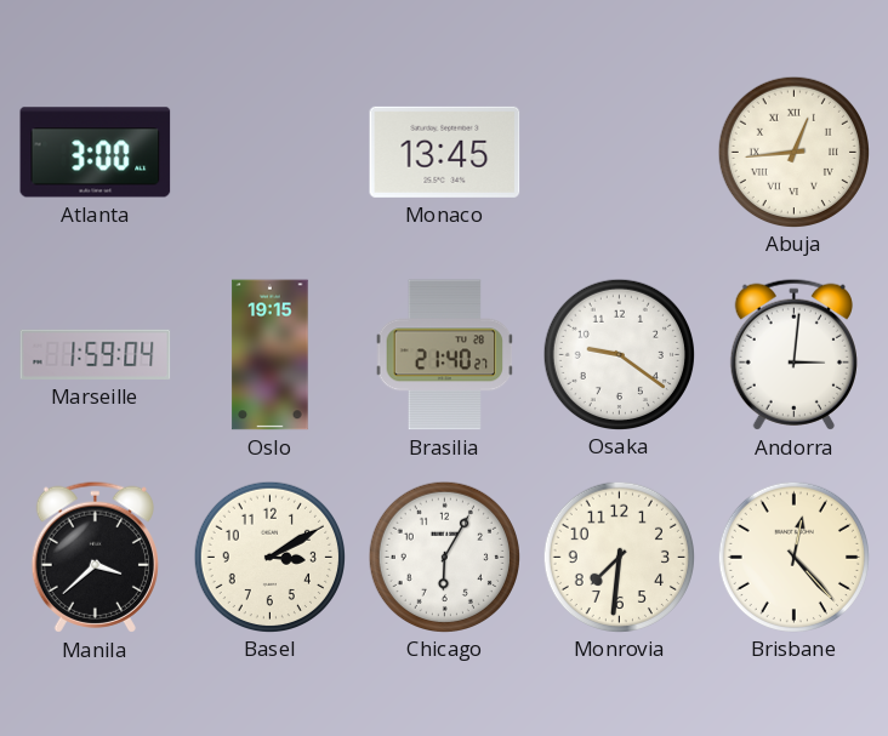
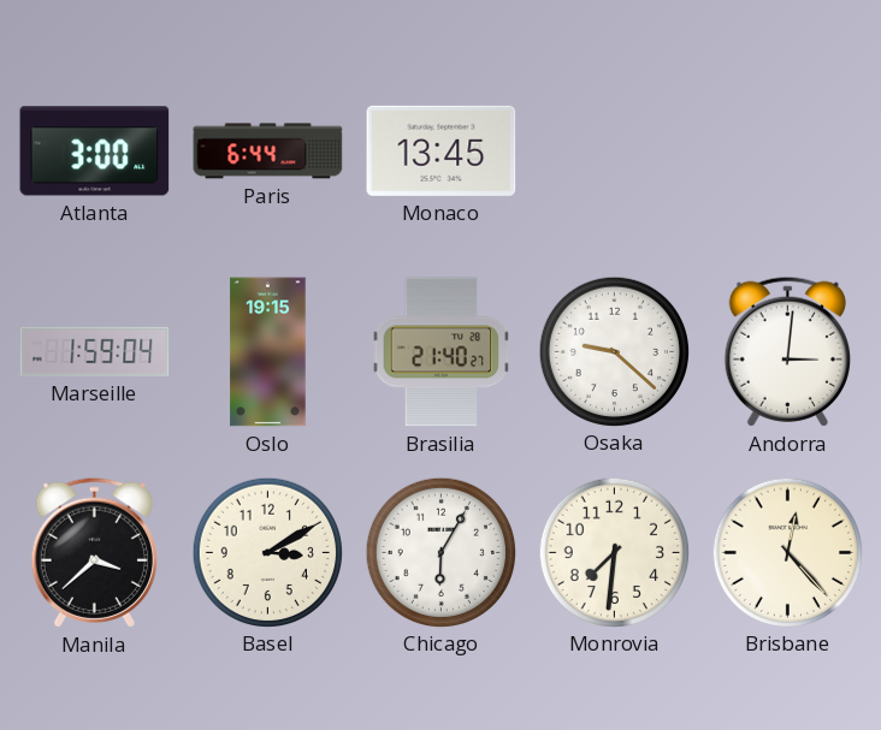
Paris: none -> 6:44 (268, 152)
Abuja: 12:44 -> none (793, 152)
Osaka: 9:21 -> 9:22 (614, 351)
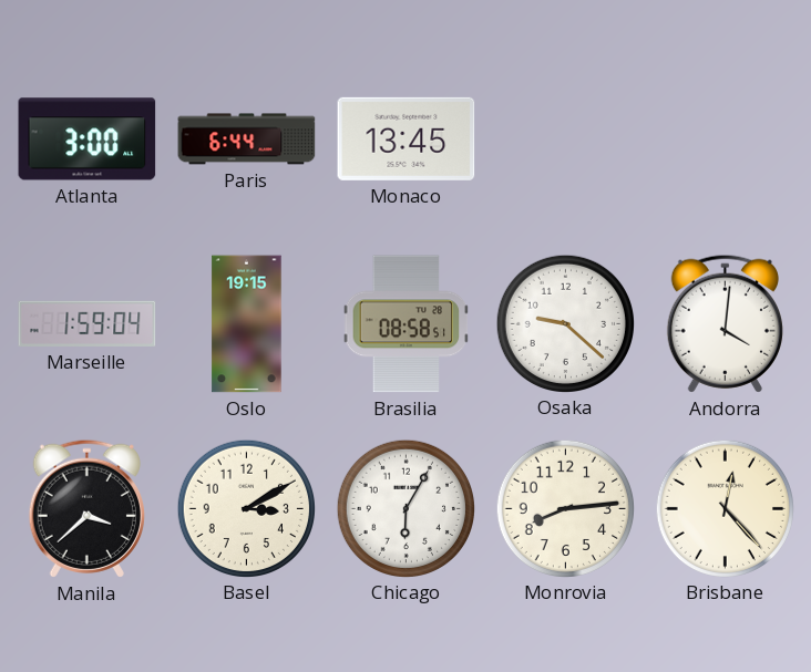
Brasilia: 21:40 -> 08:58 (407, 324)
Andorra: 3:01 -> 4:01 (725, 323)
Monrovia: 7:31 -> 8:14 (565, 508)
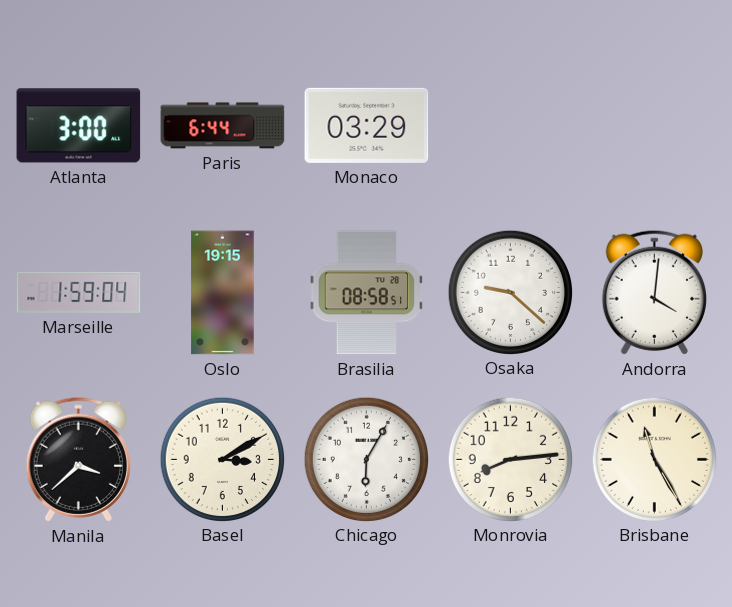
Monaco: 13:45 -> 03:29 (367, 125)
Brisbane: 12:23 -> 11:25 (654, 459)
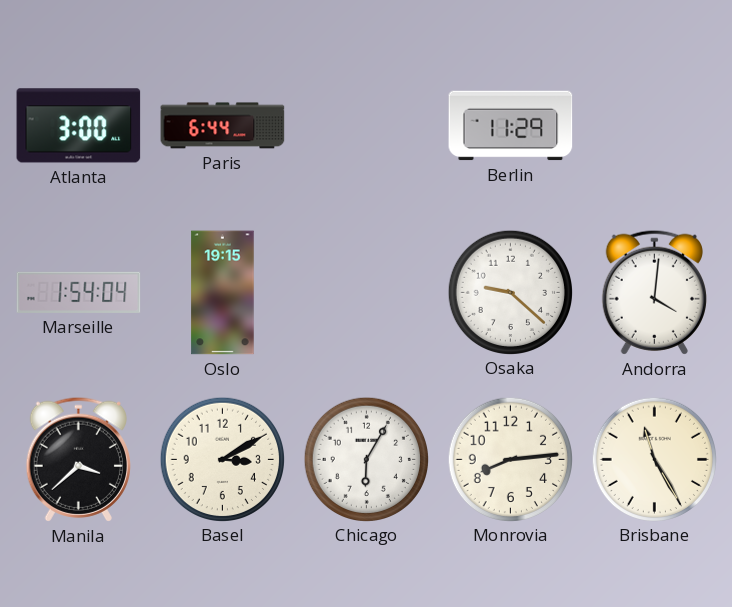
Monaco: 03:29 -> none (367, 125)
Berlin: none -> 11:29 (511, 126)
Marseille: 1:59 -> 1:54 (79, 292)
Brasilia: 08:58 -> none (367, 293)
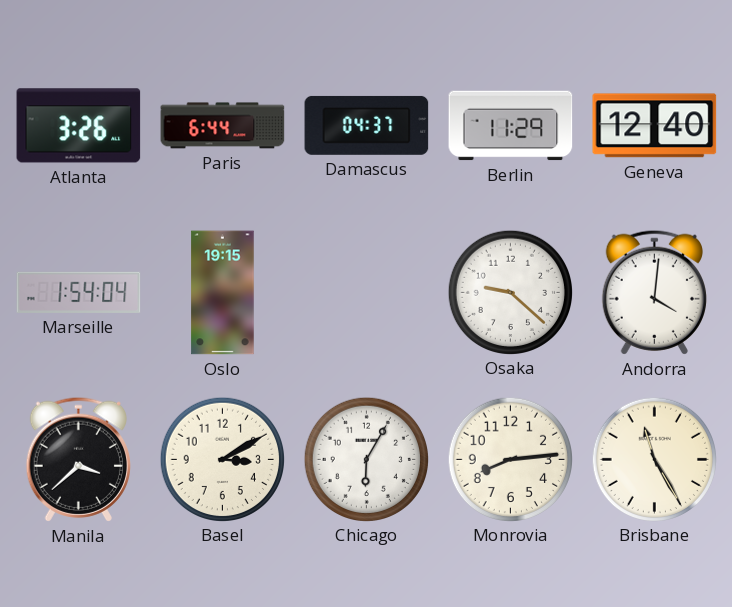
Atlanta: 3:00 -> 3:26 (79, 126)
Damascus: none -> 04:37 (367, 125)
Geneva: none -> 12:40 (655, 126)
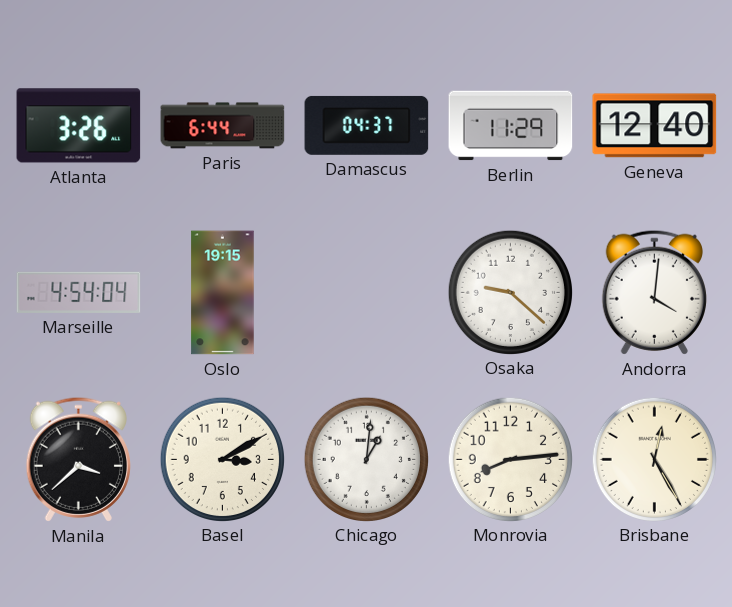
Marseille: 1:54 -> 4:54 (79, 292)
Chicago: 6:05 -> 1:01 (366, 459)
Brisbane: 11:25 -> 12:25 (654, 459)
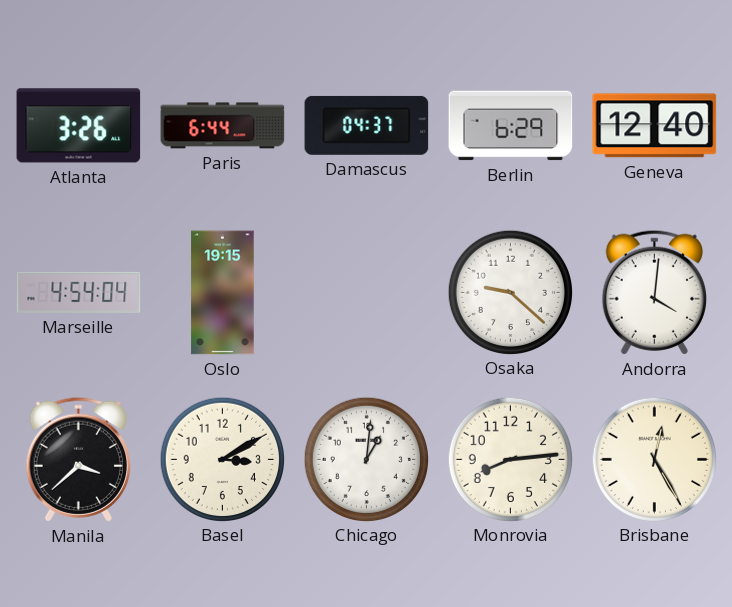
Berlin: 11:29 -> 6:29 (511, 126)
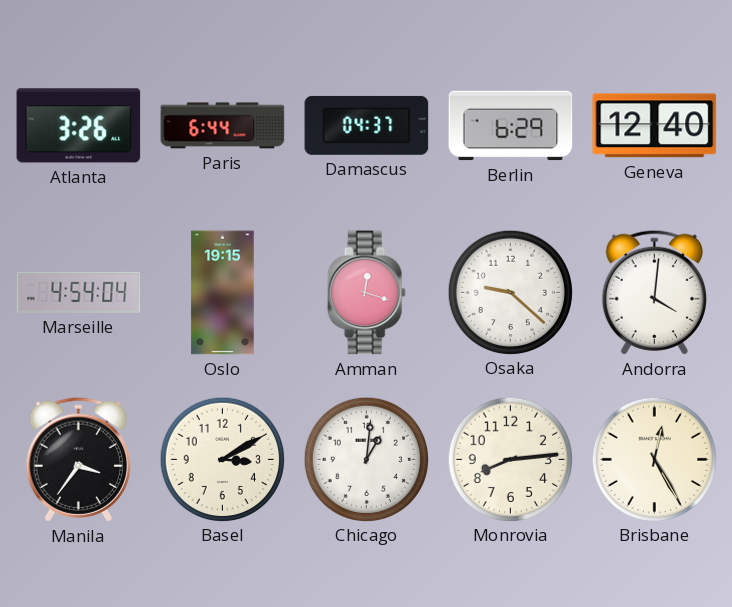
Amman: none -> 12:18 (366, 293)
Manila: 3:38 -> 3:36 (78, 459)
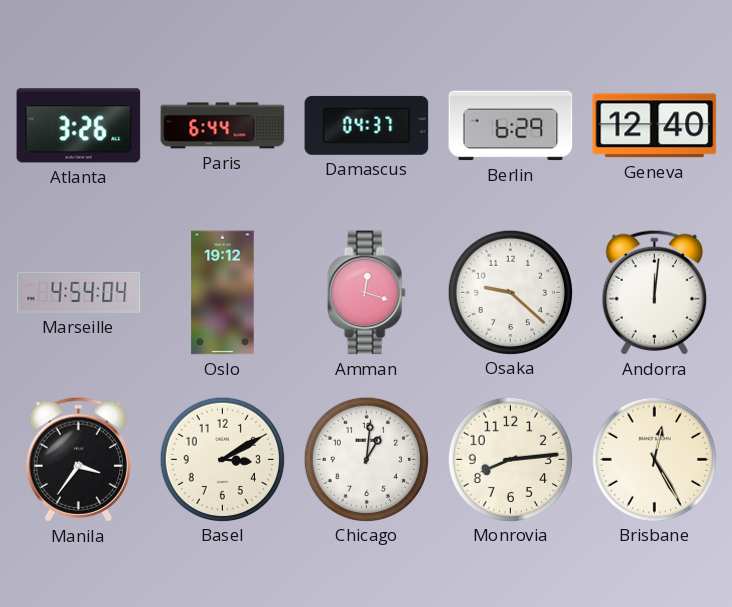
Oslo: 19:15 -> 19:12 (223, 293)
Andorra: 4:01 -> 12:01 (654, 292)
